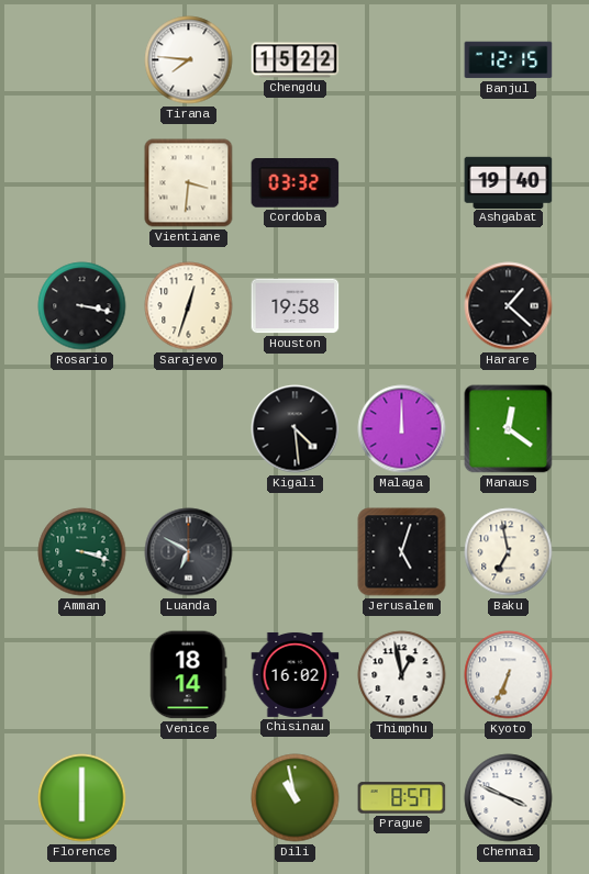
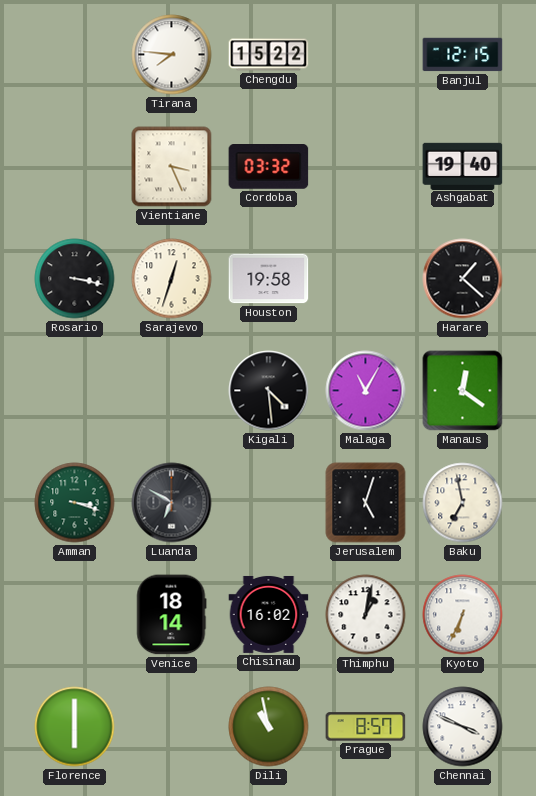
Vientiane: 3:31 -> 3:26 (172, 167)
Malaga: 12:00 -> 11:05 (366, 391)
Thimphu: 12:58 -> 1:02 (366, 615)
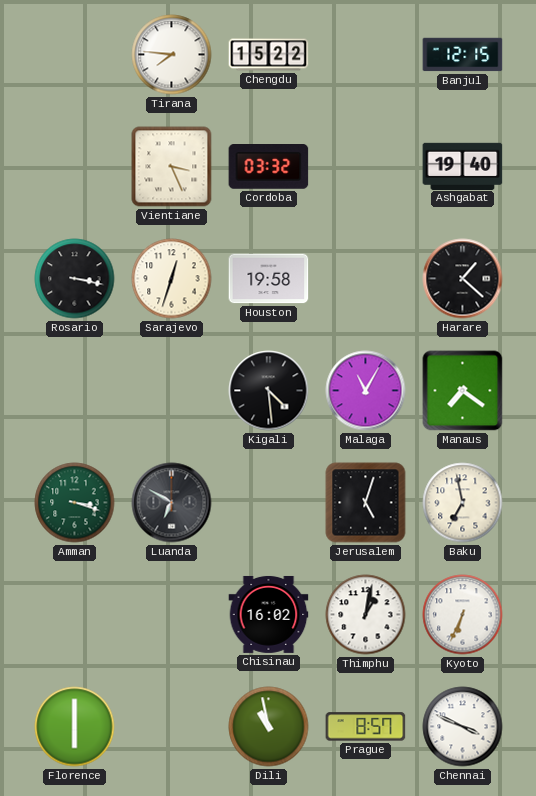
Manaus: 12:21 -> 7:21 (463, 391)
Venice: 18:14 -> none (172, 615)
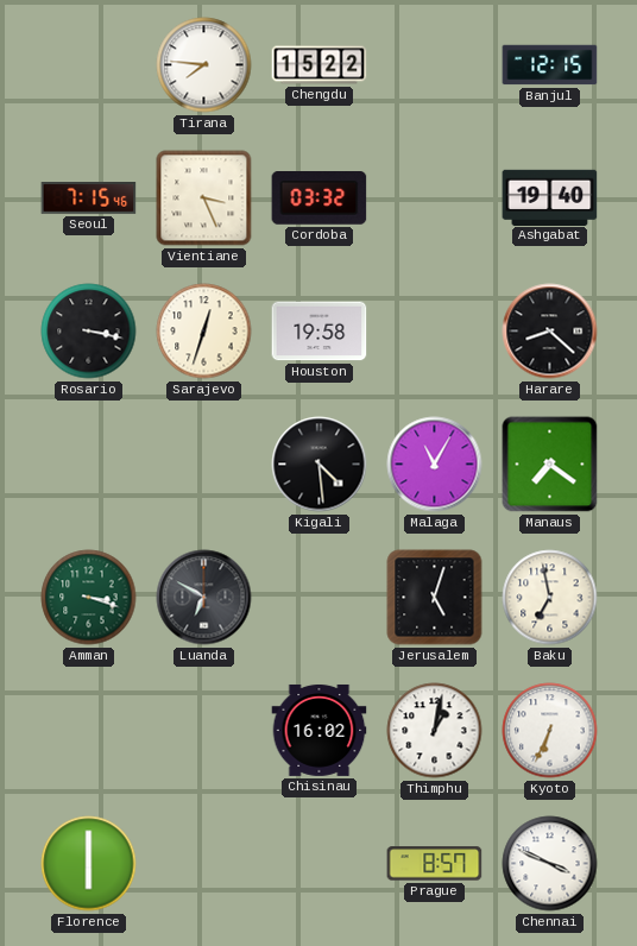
Seoul: none -> 7:15 (89, 198)
Harare: 1:22 -> 8:22 (550, 332)
Dili: 10:58 -> none (269, 727)
